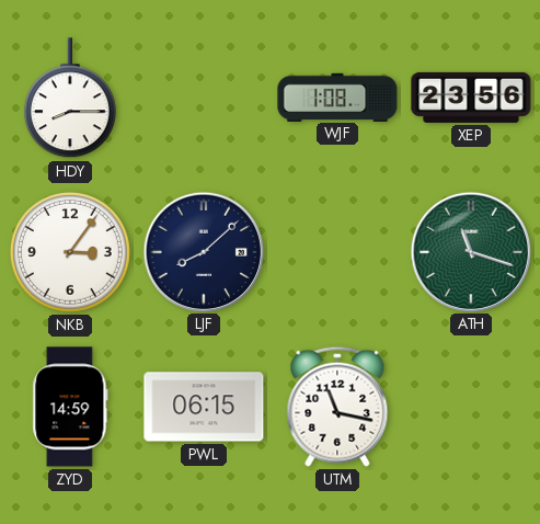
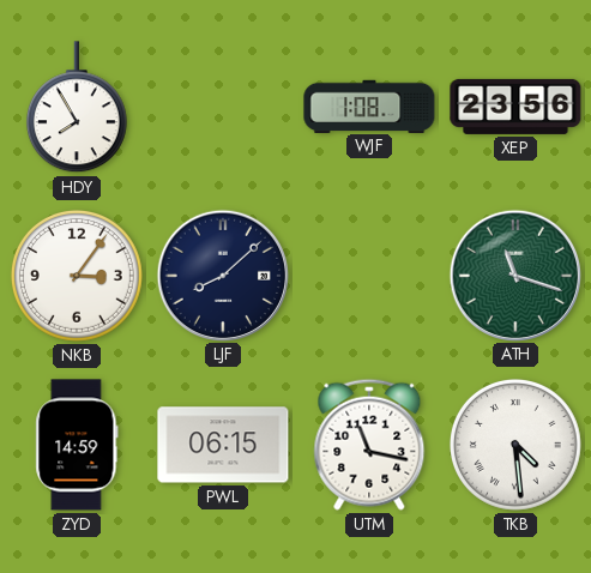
HDY: 8:15 -> 7:55 (77, 108)
TKB: none -> 4:29 (515, 445)
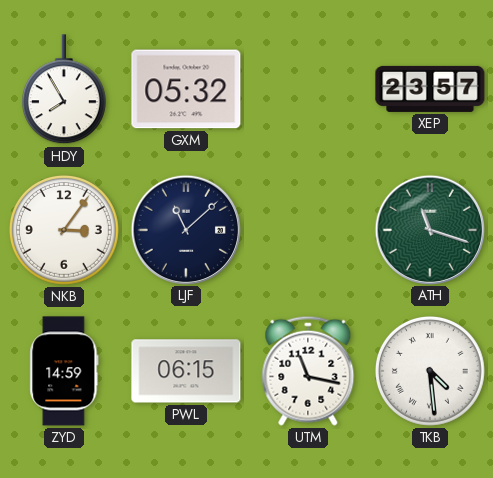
GXM: none -> 05:32 (186, 89)
WJF: 1:08 -> none (369, 105)
XEP: 23:56 -> 23:57 (430, 89)
LJF: 8:08 -> 11:08 (185, 229)
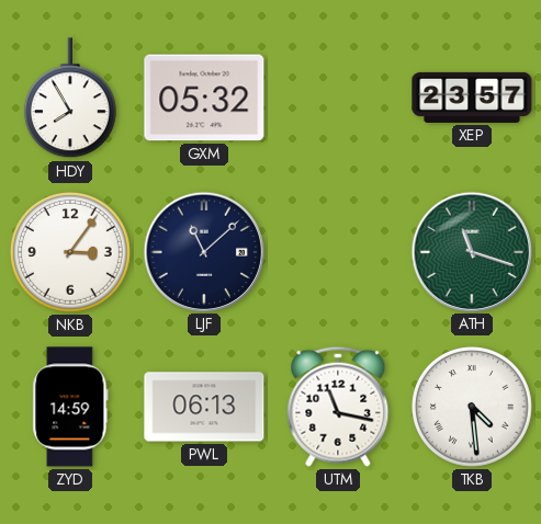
PWL: 06:15 -> 06:13 (204, 407)
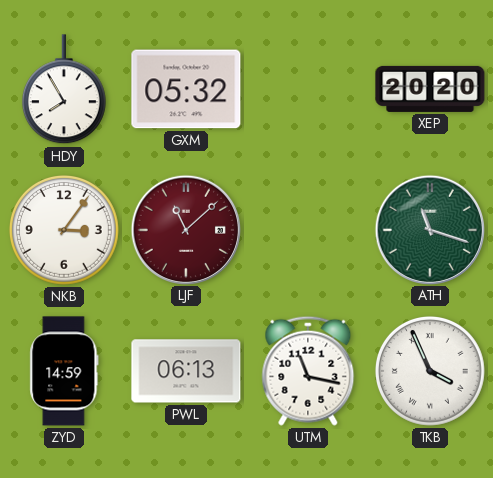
XEP: 23:57 -> 20:20 (430, 89)
LJF dial: navy -> burgundy (185, 229)
TKB: 4:29 -> 3:56 (430, 371)
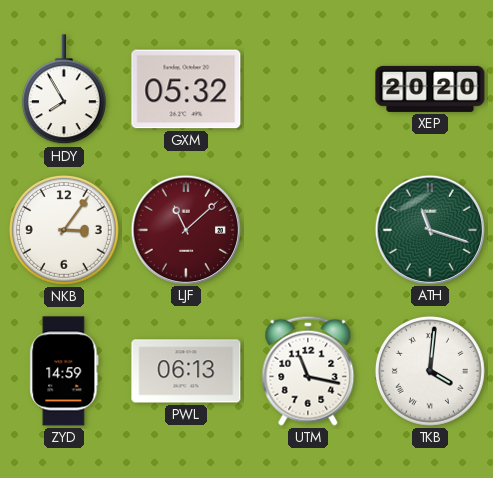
TKB: 3:56 -> 4:01 (430, 371)
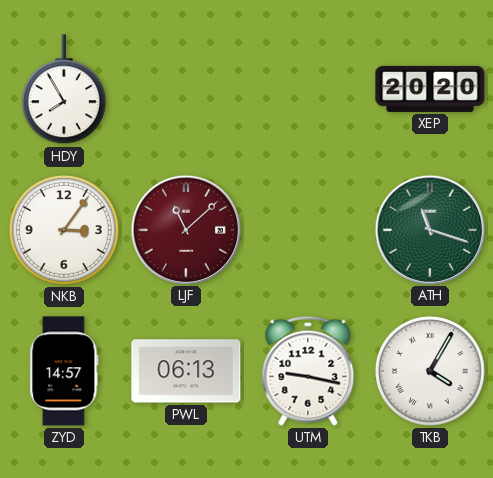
GXM: 05:32 -> none (186, 89)
ZYD: 14:59 -> 14:57 (64, 371)
UTM: 11:17 -> 9:17 (308, 371)
TKB: 4:01 -> 4:05 (430, 371)
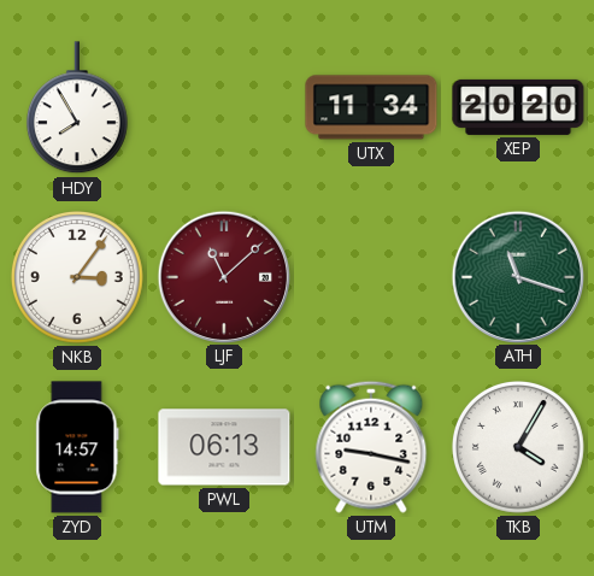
UTX: none -> 11:34 (371, 107)
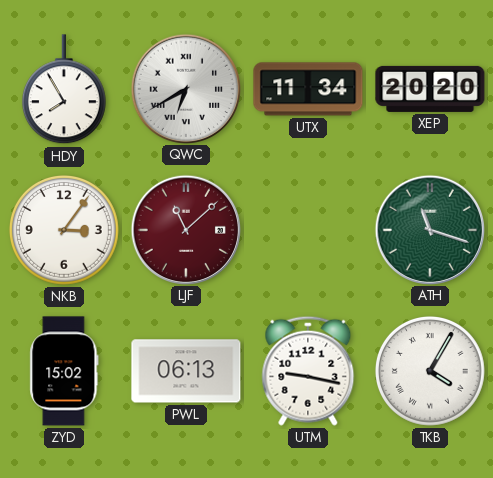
QWC: none -> 6:40 (185, 88)
ZYD: 14:57 -> 15:02 (64, 371)
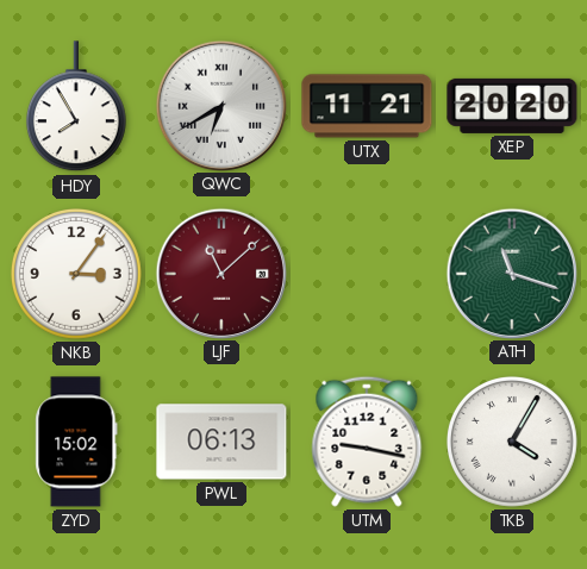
UTX: 11:34 -> 11:21 (367, 106)
